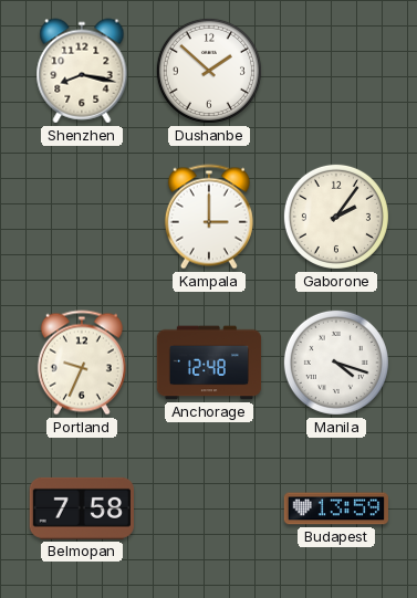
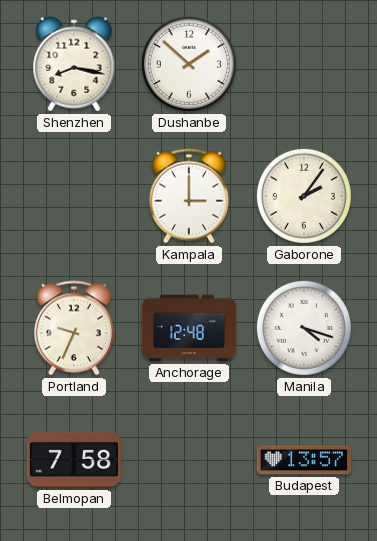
Budapest: 13:59 -> 13:57 (304, 460)
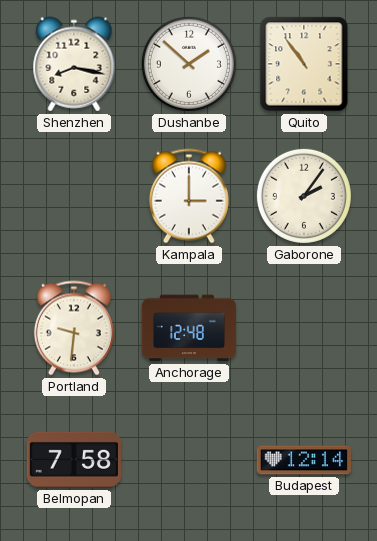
Quito: none -> 10:54 (304, 64)
Portland: 9:34 -> 9:31 (74, 328)
Manila: 4:18 -> none (304, 328)
Budapest: 13:57 -> 12:14 (304, 460)
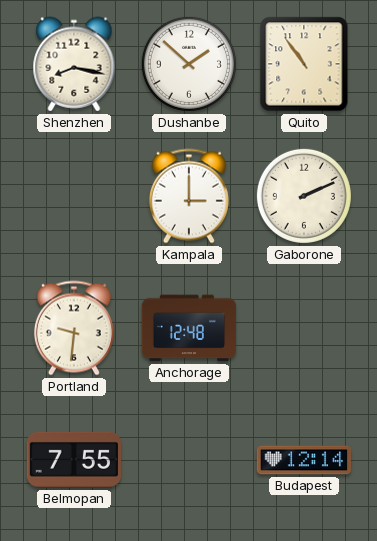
Gaborone: 2:06 -> 2:11 (304, 196)
Belmopan: 7:58 -> 7:55 (73, 460)
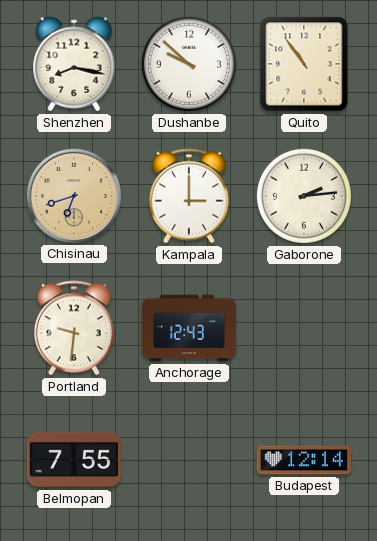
Dushanbe: 1:52 -> 9:52 (189, 64)
Chisinau: none -> 6:42 (73, 195)
Gaborone: 2:11 -> 2:14 (304, 196)
Anchorage: 12:48 -> 12:43 (189, 328)
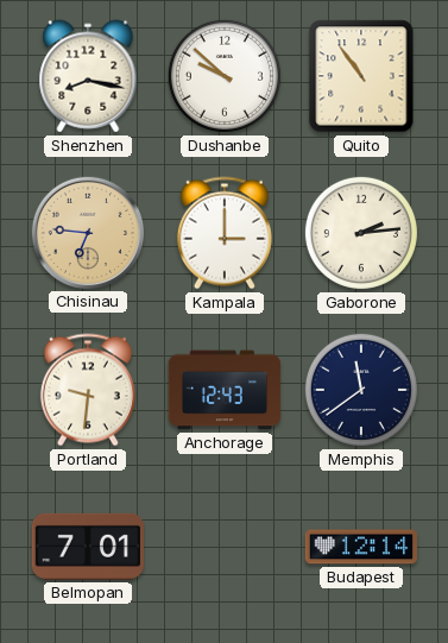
Chisinau: 6:42 -> 6:46 (87, 232)
Memphis: none -> 11:39 (361, 390)
Belmopan: 7:55 -> 7:01 (87, 547)
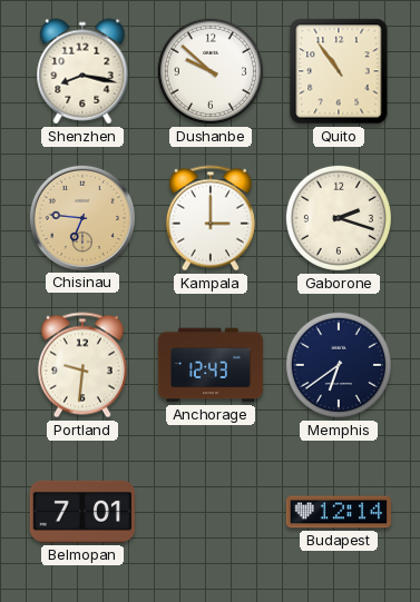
Gaborone: 2:14 -> 2:18 (339, 218)
Memphis: 11:39 -> 6:39 (339, 365)
